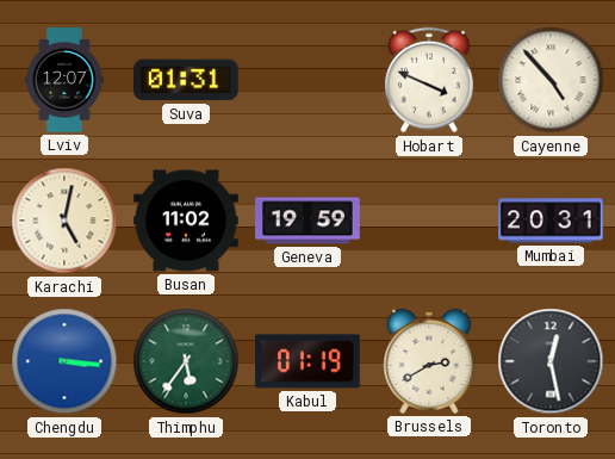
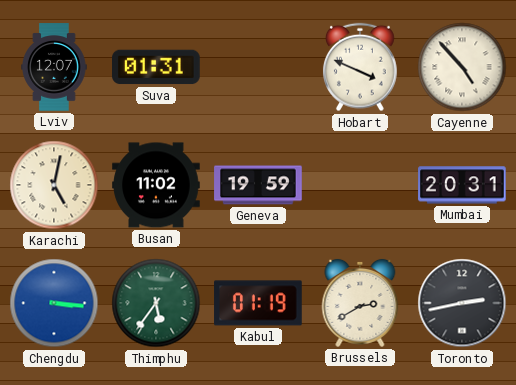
Toronto: 12:28 -> 2:43 (462, 303)
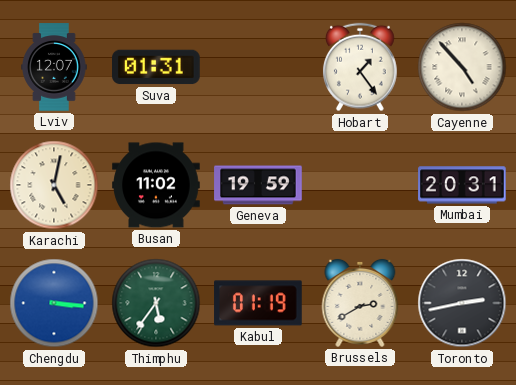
Hobart: 3:49 -> 1:24 (360, 67)
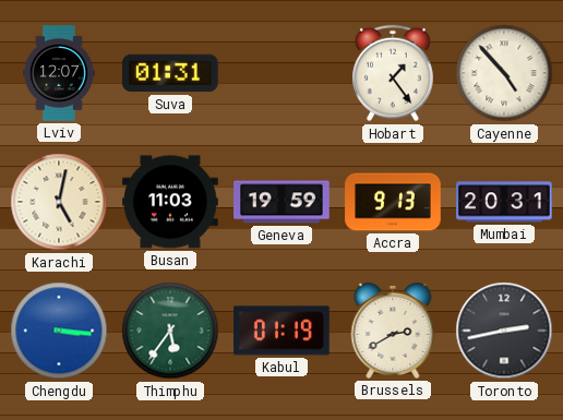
Busan: 11:02 -> 11:03 (170, 202)
Accra: none -> 9:13 (393, 202)
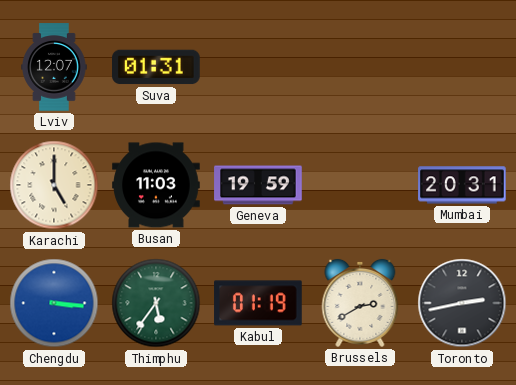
Hobart: 1:24 -> none (393, 73)
Cayenne: 4:53 -> none (504, 73)
Karachi: 5:02 -> 5:00 (54, 185)
Accra: 9:13 -> none (393, 202)
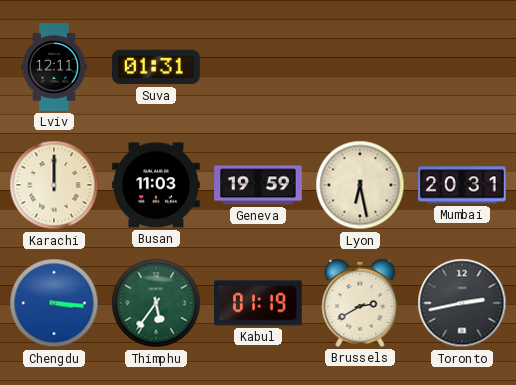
Lviv: 12:07 -> 12:11 (54, 67)
Karachi: 5:00 -> 12:00 (54, 185)
Lyon: none -> 6:28 (360, 185)
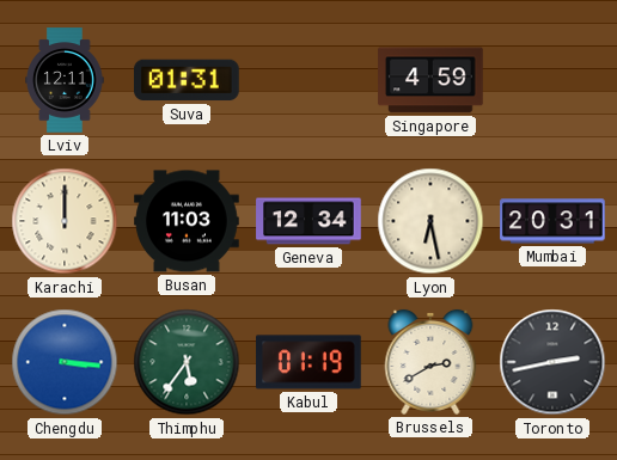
Singapore: none -> 4:59 (430, 80)
Geneva: 19:59 -> 12:34 (308, 221)
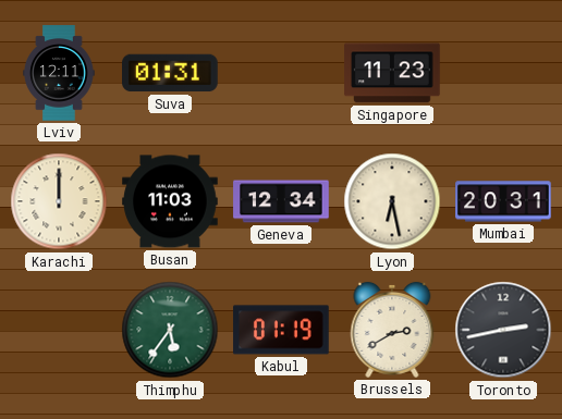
Singapore: 4:59 -> 11:23 (392, 73)
Chengdu: 3:16 -> none (65, 362)
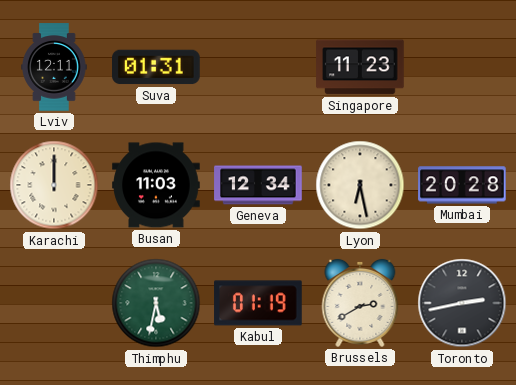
Mumbai: 20:31 -> 20:28 (462, 185)
Thimphu: 5:36 -> 5:32 (156, 303)
